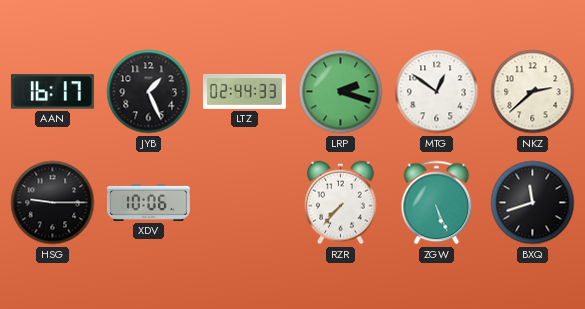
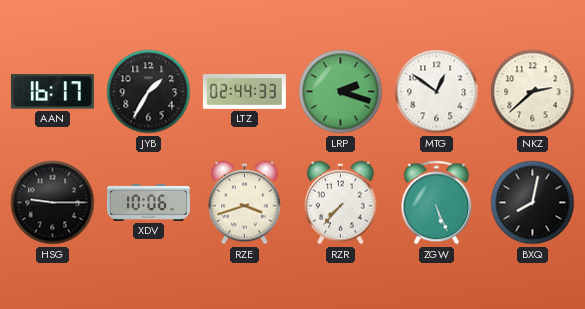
JYB: 1:26 -> 1:35 (149, 92)
RZE: none -> 3:42 (245, 203)
BXQ: 11:42 -> 8:02 (533, 203)
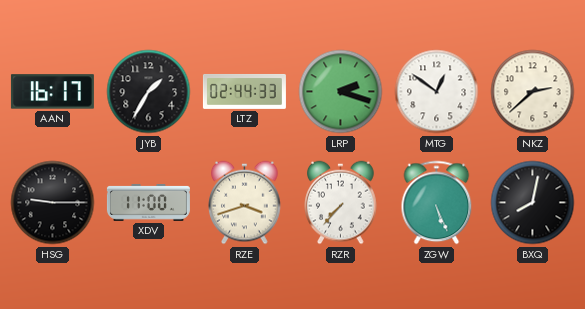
XDV: 10:06 -> 11:00 (148, 202)
